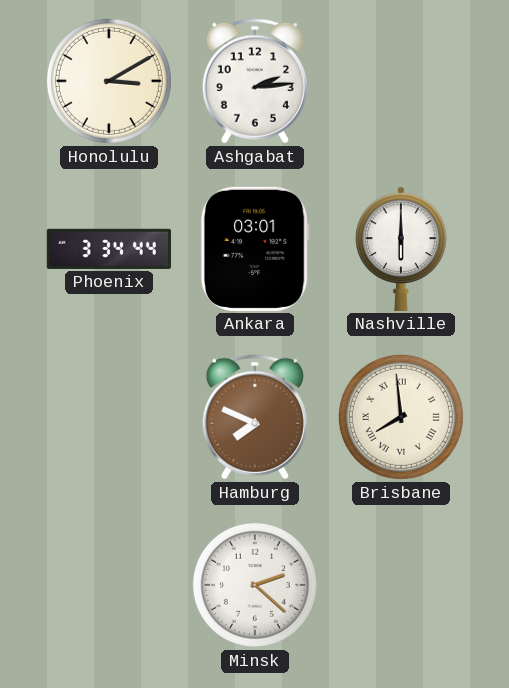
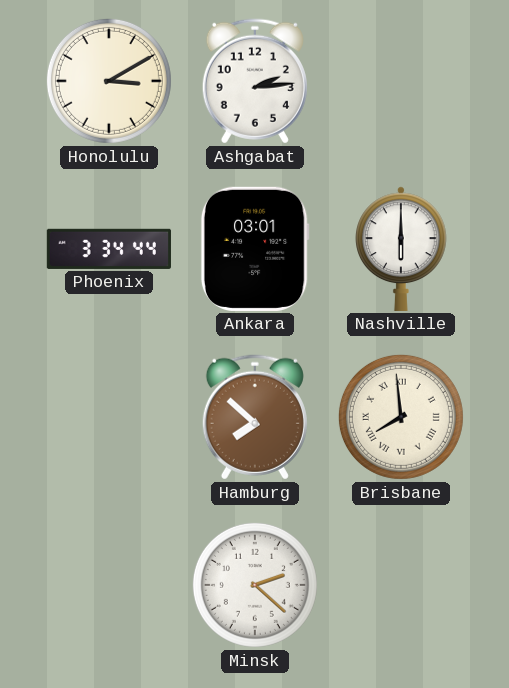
Hamburg: 7:49 -> 7:52 (255, 417)
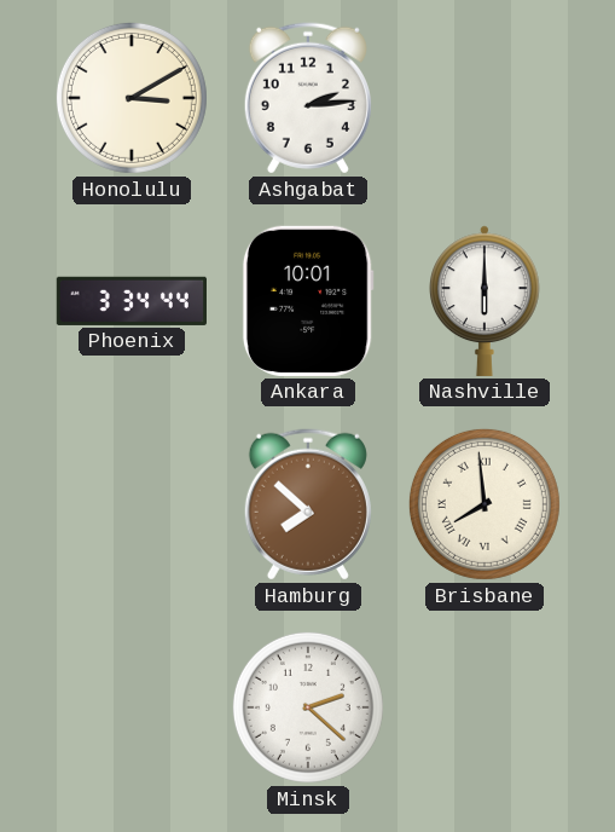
Ankara: 03:01 -> 10:01 (308, 301)
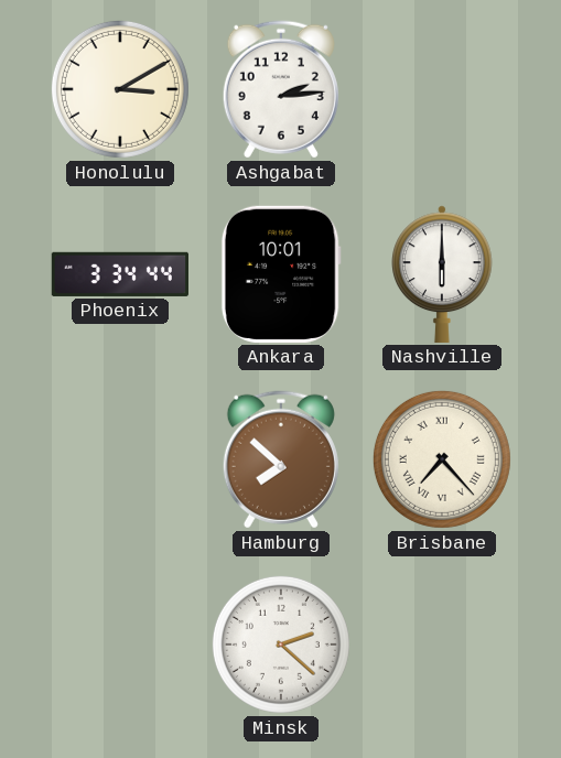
Brisbane: 7:59 -> 7:23 (442, 459)
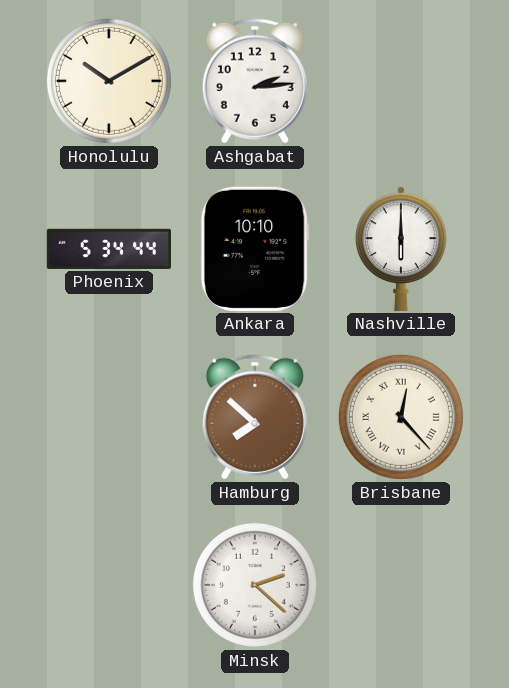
Honolulu: 3:10 -> 10:10 (109, 81)
Phoenix: 3:34 -> 5:34 (109, 249)
Ankara: 10:01 -> 10:10 (255, 249)
Brisbane: 7:23 -> 12:23 (401, 417)
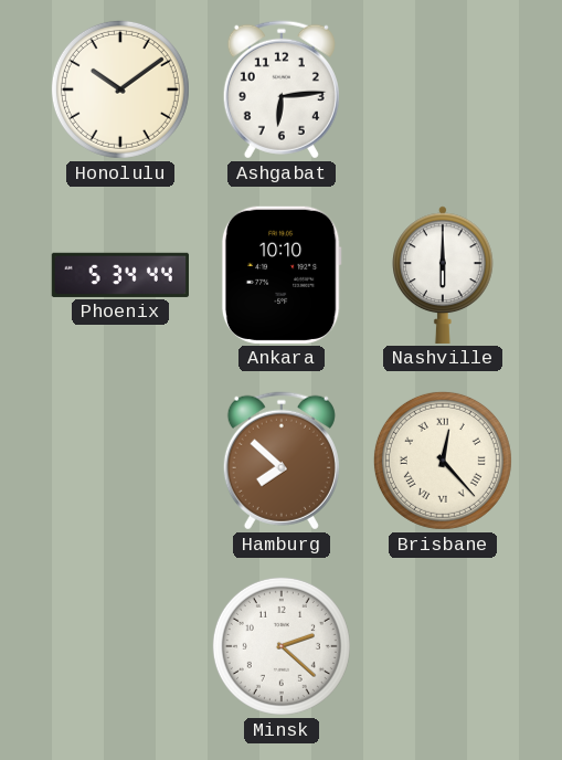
Honolulu: 10:10 -> 10:09 (120, 89)
Ashgabat: 2:14 -> 6:14 (282, 89)
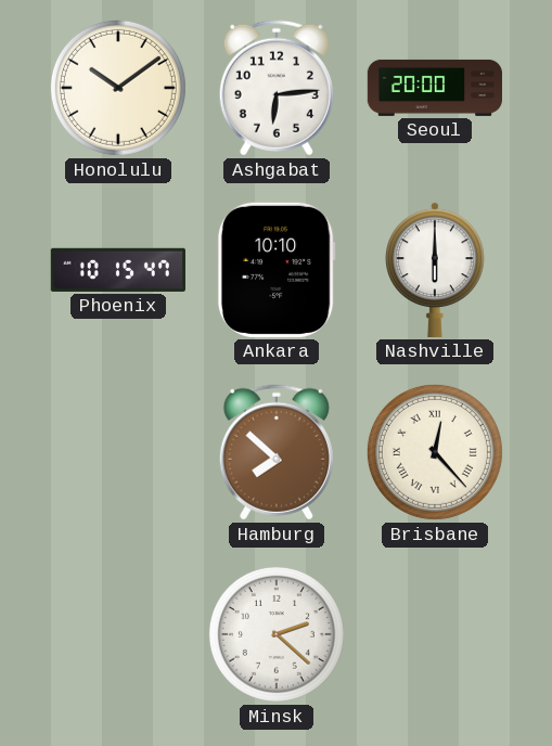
Seoul: none -> 20:00 (435, 88)
Phoenix: 5:34 -> 10:15 (118, 270)
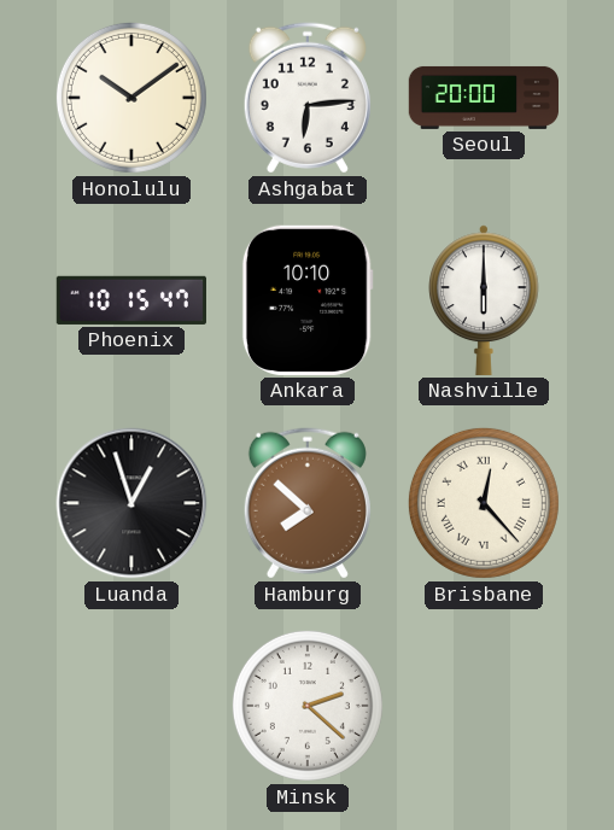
Luanda: none -> 12:57 (131, 503)
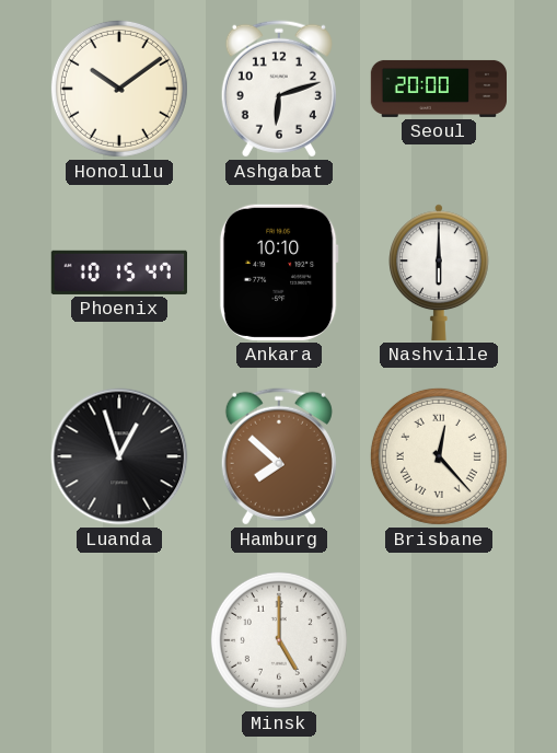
Ashgabat: 6:14 -> 6:12 (279, 89)
Minsk: 2:22 -> 5:00 (279, 640)
